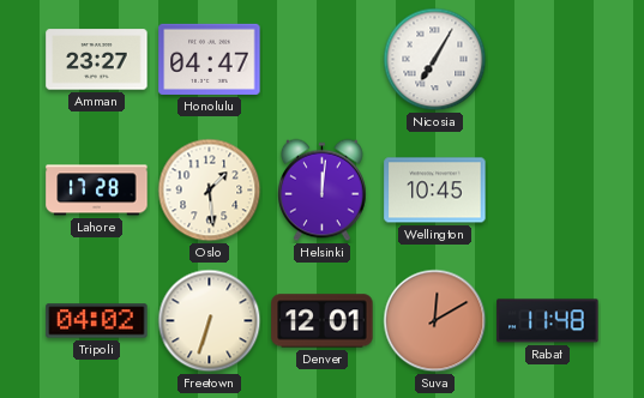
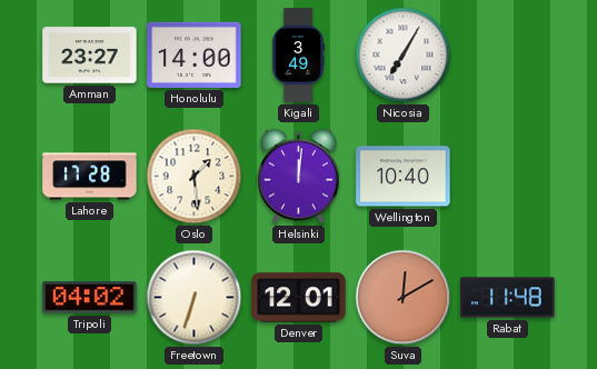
Honolulu: 04:47 -> 14:00 (195, 54)
Kigali: none -> 3:49 (299, 56)
Wellington: 10:45 -> 10:40 (404, 177)
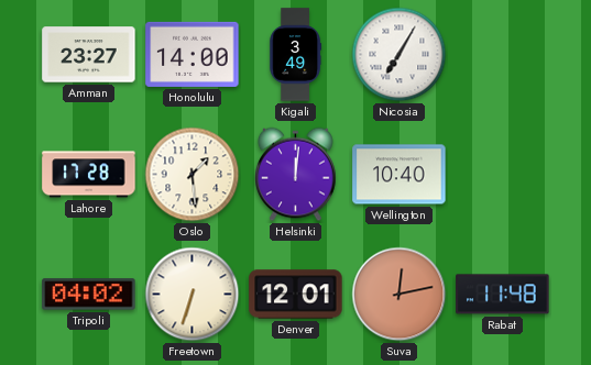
Suva: 12:10 -> 12:13 (400, 295)
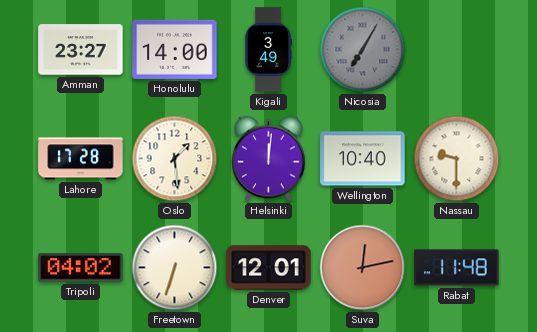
Nicosia dial: white -> grey (363, 50)
Nassau: none -> 9:30 (457, 159)
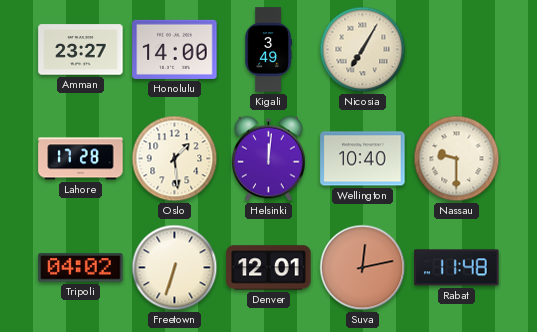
Nicosia dial: grey -> cream (363, 50)
